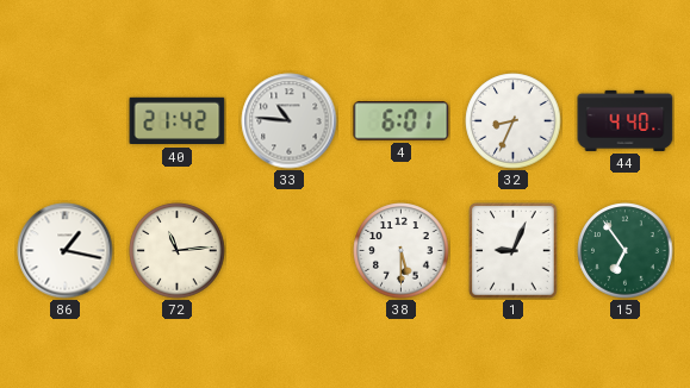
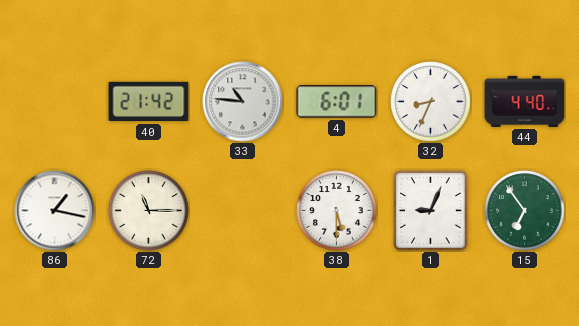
72: 11:14 -> 11:15 (149, 211)
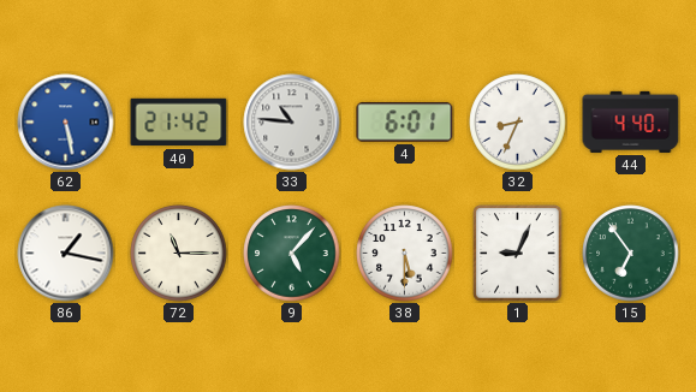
62: none -> 5:28 (66, 123)
9: none -> 5:07 (292, 254)
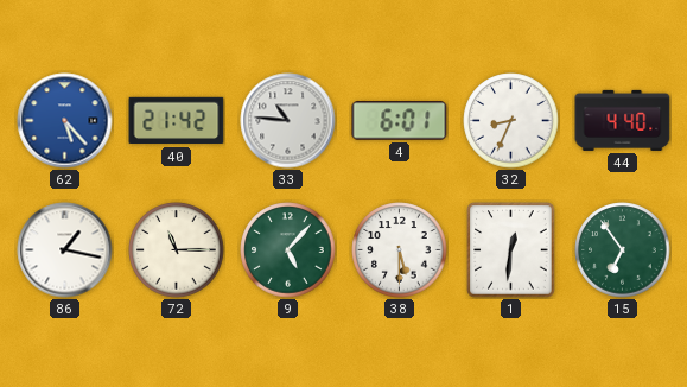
62: 5:28 -> 5:23 (65, 121)
1: 9:04 -> 12:31 (511, 250)
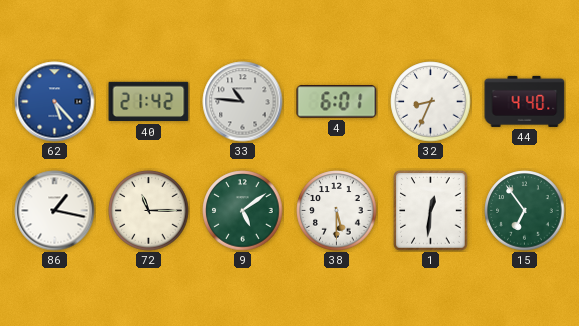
9: 5:07 -> 5:09 (243, 211)
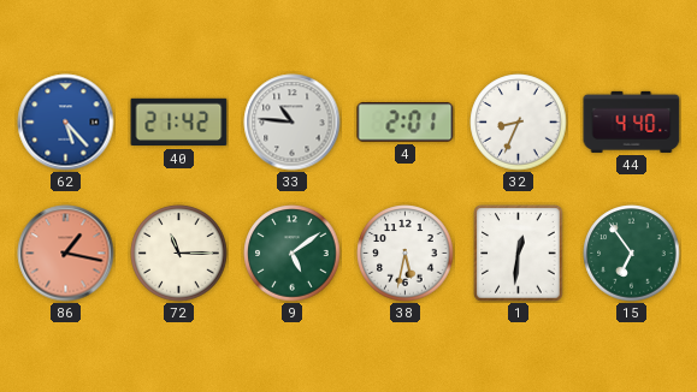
4: 6:01 -> 2:01 (406, 123)
86 dial: white -> salmon (66, 254)
38: 5:30 -> 5:32 (406, 254)
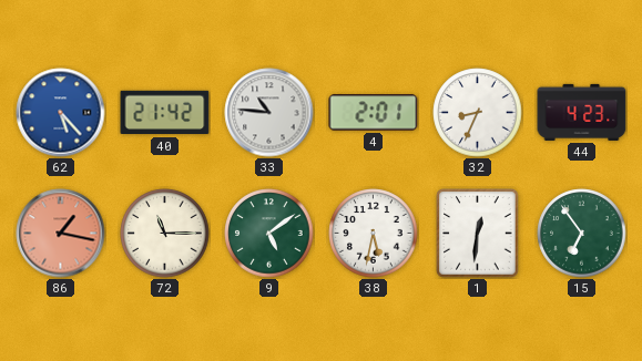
44: 4:40 -> 4:23 (582, 112)
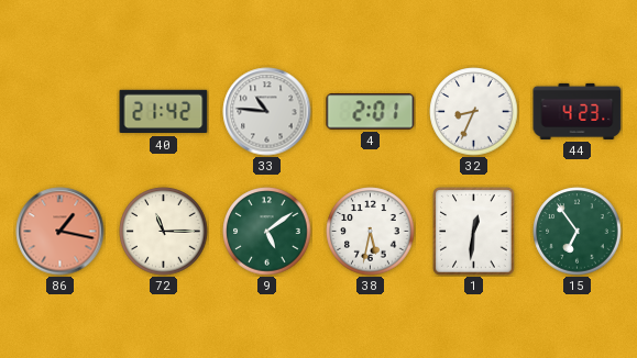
62: 5:23 -> none (61, 113)
